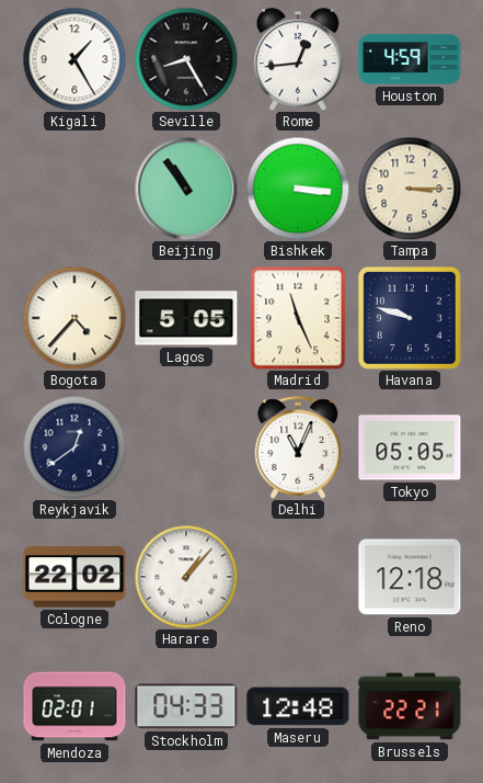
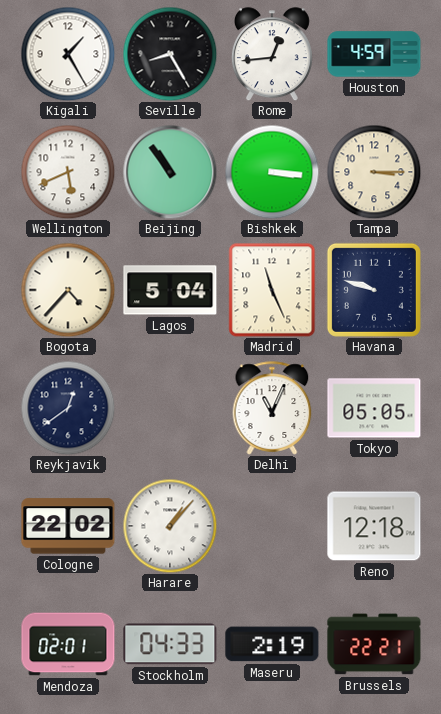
Wellington: none -> 5:41 (68, 172)
Lagos: 5:05 -> 5:04 (170, 290)
Maseru: 12:48 -> 2:19 (272, 644)
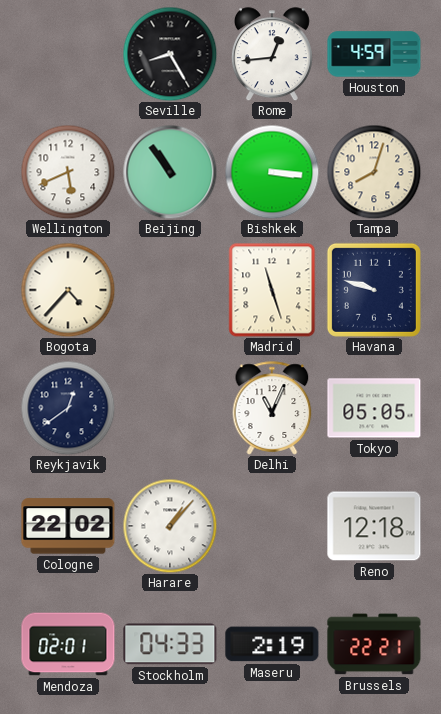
Kigali: 1:25 -> none (68, 54)
Tampa: 3:15 -> 8:03 (374, 172)
Lagos: 5:04 -> none (170, 290)
Madrid: 11:26 -> 11:27 (272, 290)
